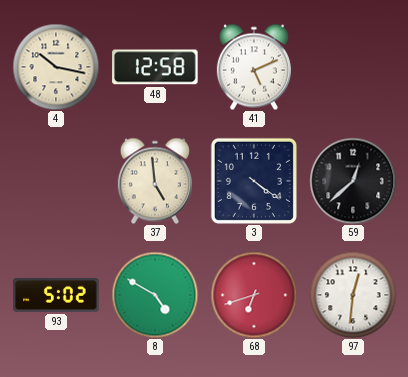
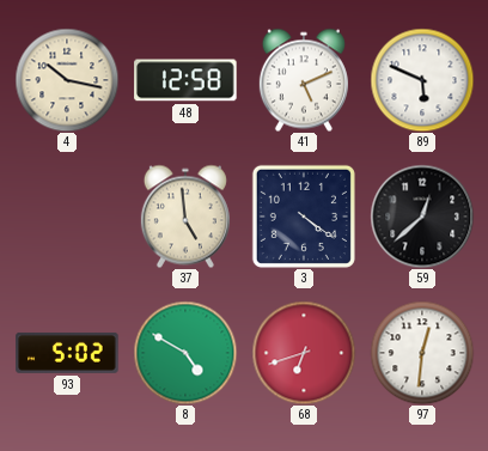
89: none -> 5:49 (422, 80)
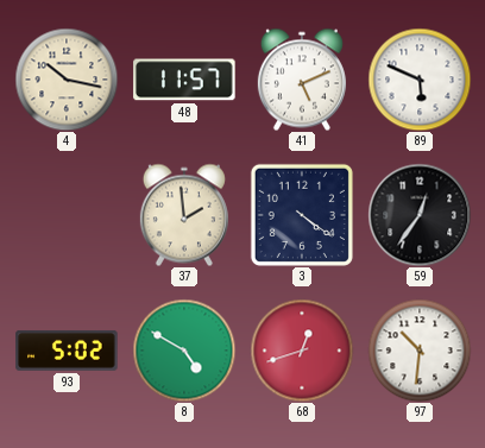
48: 12:58 -> 11:57 (184, 80)
37: 4:59 -> 1:59 (184, 215)
59: 12:38 -> 12:36 (420, 215)
68: 6:42 -> 12:42 (302, 351)
97: 12:31 -> 10:31 (420, 351)
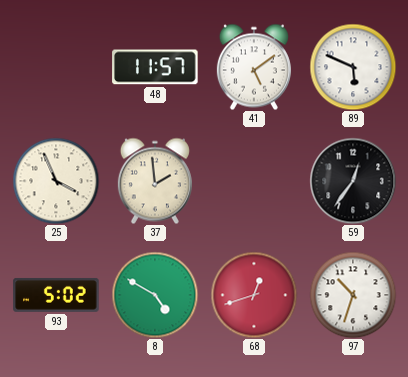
4: 10:17 -> none (67, 80)
41: 5:11 -> 5:09 (254, 67)
25: none -> 3:56 (56, 181)
3: 4:21 -> none (302, 215)
97: 10:31 -> 10:33 (353, 295)
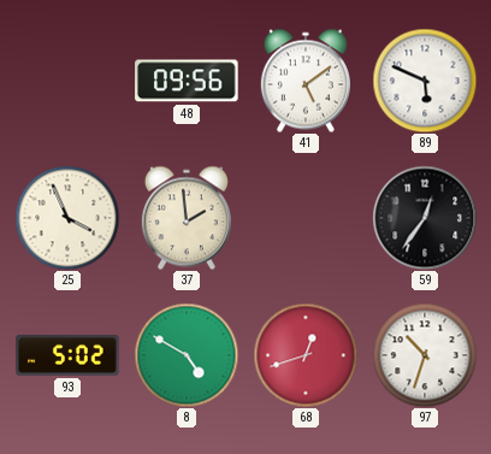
48: 11:57 -> 09:56 (187, 81)
